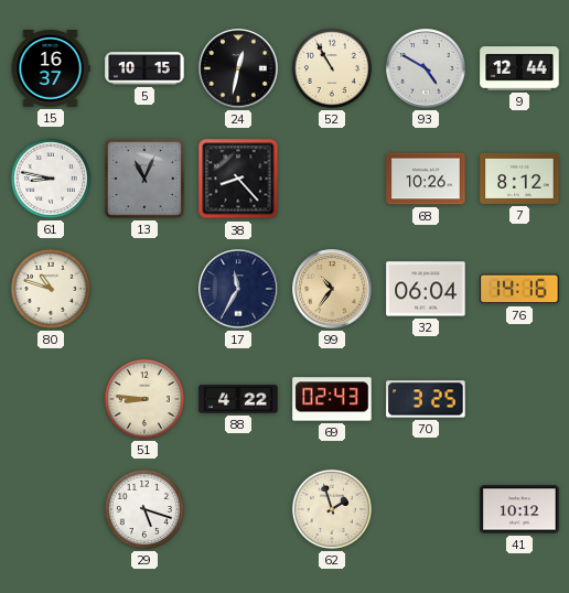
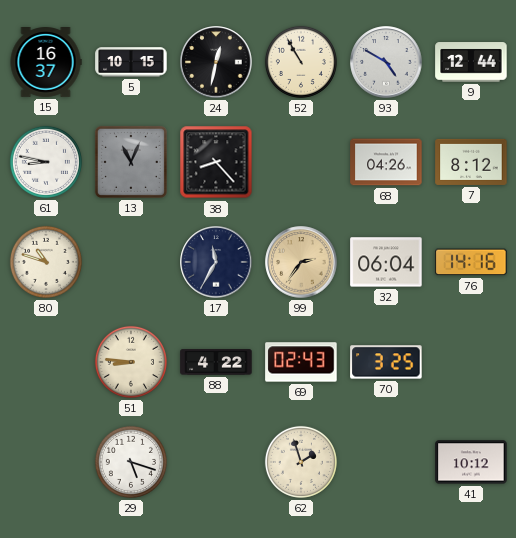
68: 10:26 -> 04:26 (386, 162)
99: 10:36 -> 2:36 (301, 262)
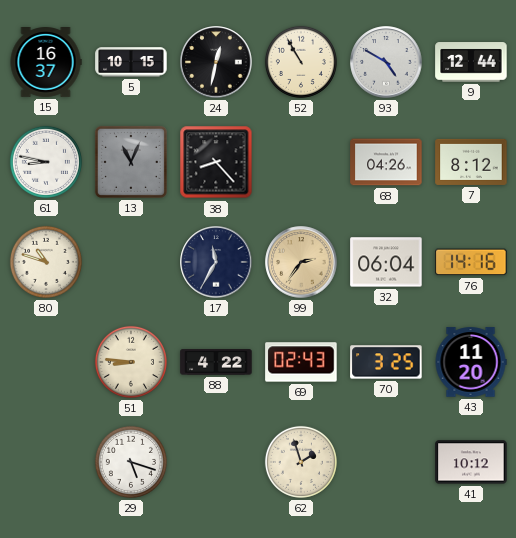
43: none -> 11:20 (471, 362)
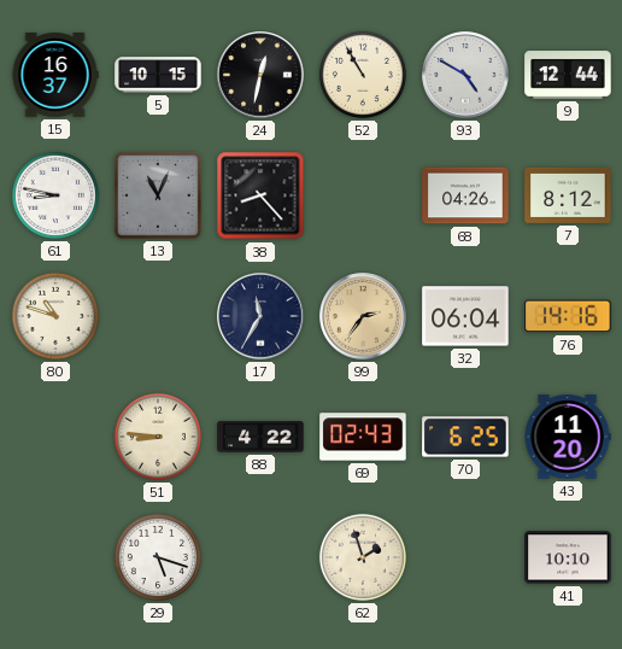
70: 3:25 -> 6:25 (465, 437)
41: 10:12 -> 10:10 (568, 557)
